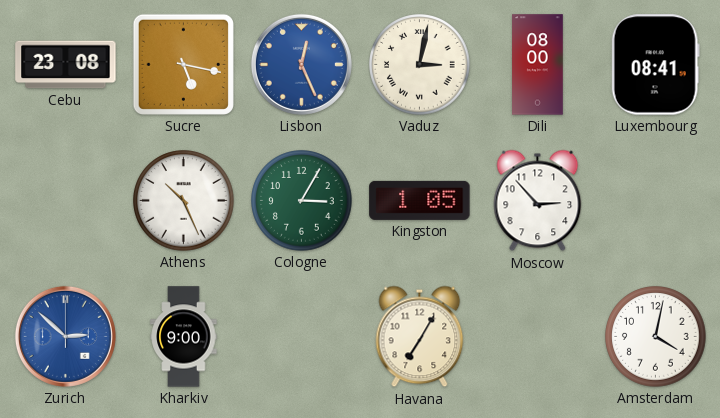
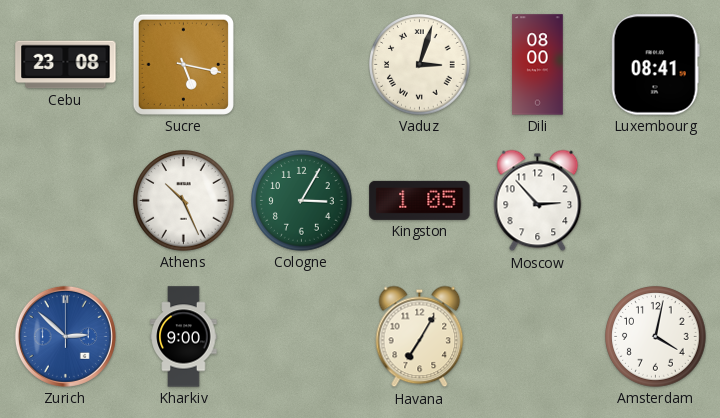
Lisbon: 12:26 -> none (301, 64)
Vaduz: 3:02 -> 3:03 (420, 65)
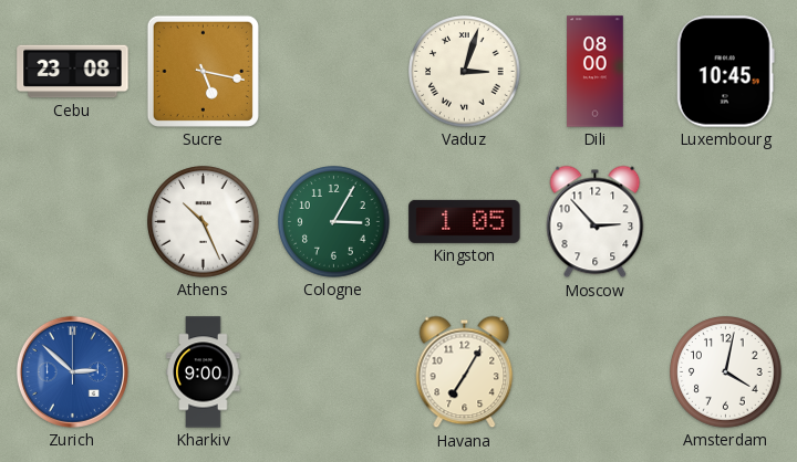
Luxembourg: 08:41 -> 10:45 (725, 72)
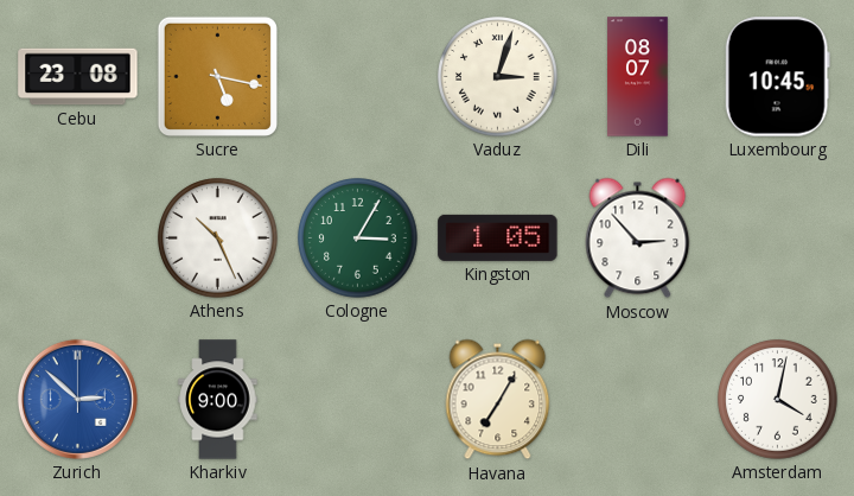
Dili: 08:00 -> 08:07 (638, 77)
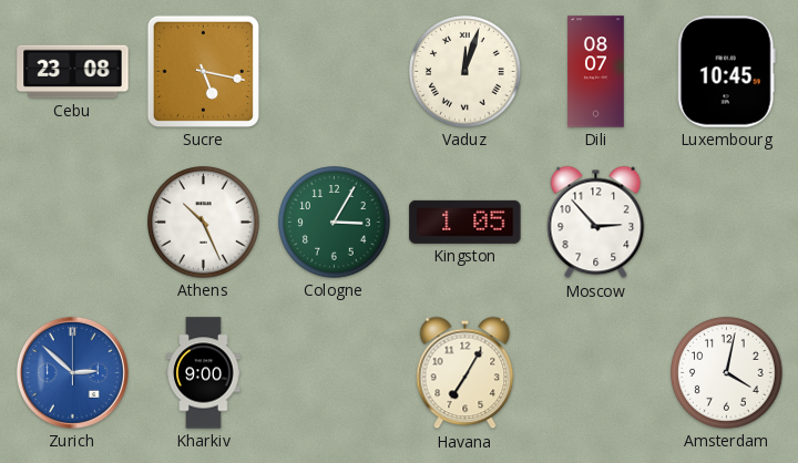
Vaduz: 3:03 -> 12:03 (465, 72)
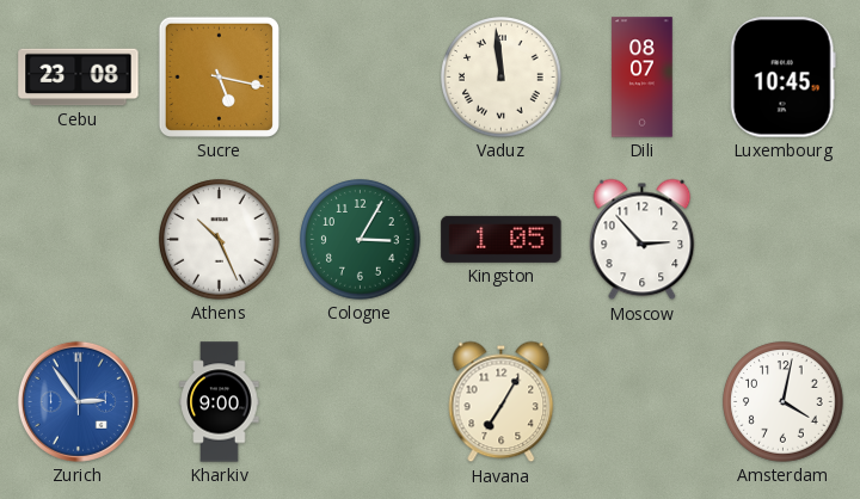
Vaduz: 12:03 -> 11:59 (502, 78)
Zurich: 2:52 -> 2:54 (78, 401)
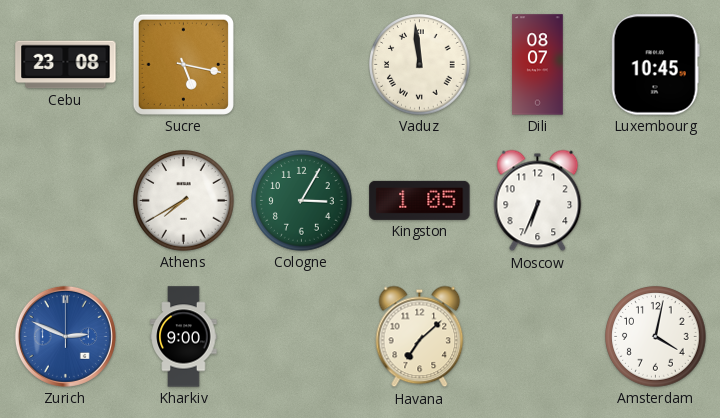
Athens: 10:26 -> 7:40 (184, 201)
Moscow: 2:53 -> 6:34 (538, 201)
Zurich: 2:54 -> 2:49 (65, 336)
Havana: 7:05 -> 7:08 (420, 337)
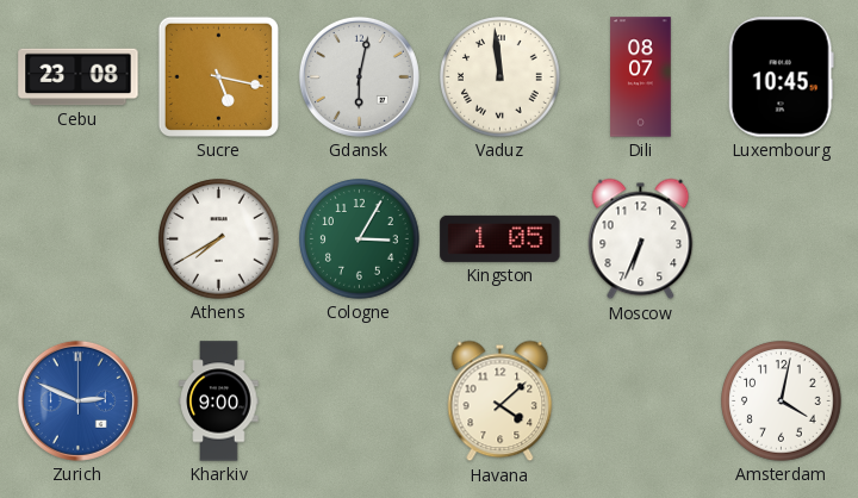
Gdansk: none -> 6:02 (359, 76)
Havana: 7:08 -> 4:08 (500, 401)
